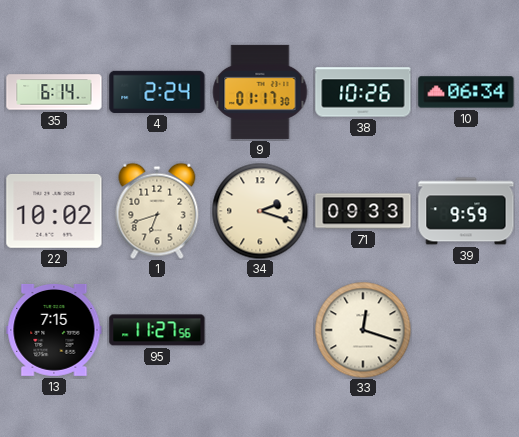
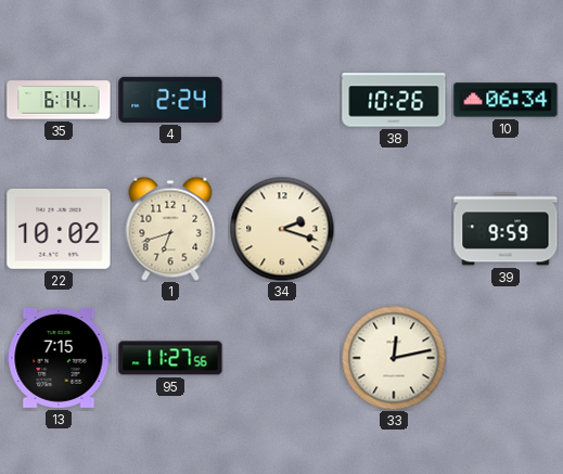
9: 01:17 -> none (260, 92)
71: 09:33 -> none (363, 211)
33: 12:18 -> 12:13 (394, 358)
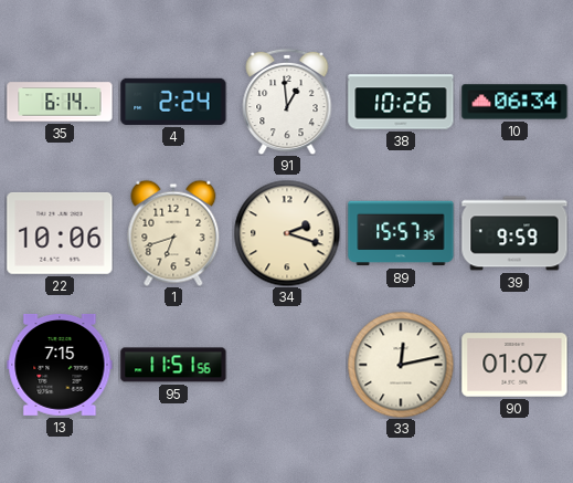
91: none -> 12:59 (287, 102)
22: 10:02 -> 10:06 (60, 233)
89: none -> 15:57 (401, 233)
95: 11:27 -> 11:51 (173, 365)
90: none -> 01:07 (514, 365)
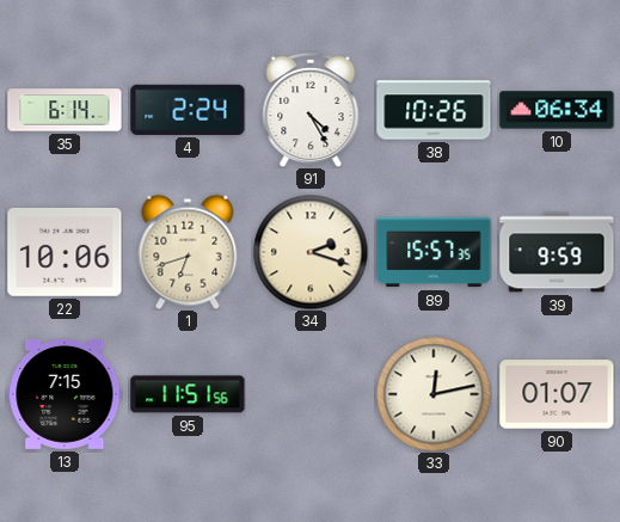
91: 12:59 -> 4:25 (311, 110)
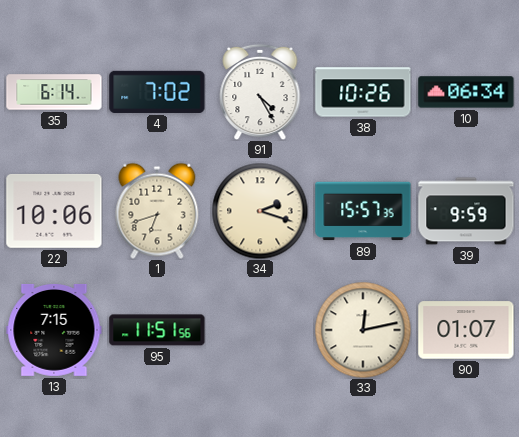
4: 2:24 -> 7:02 (157, 92)
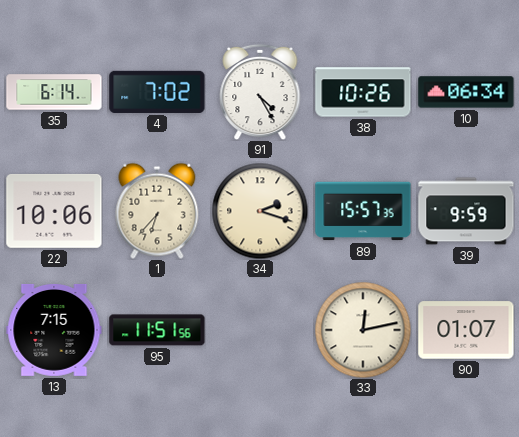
1: 6:42 -> 6:37 (157, 211)
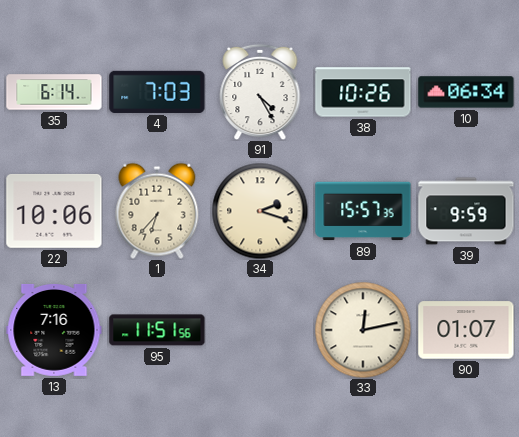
4: 7:02 -> 7:03 (157, 92)
13: 7:15 -> 7:16 (54, 330)
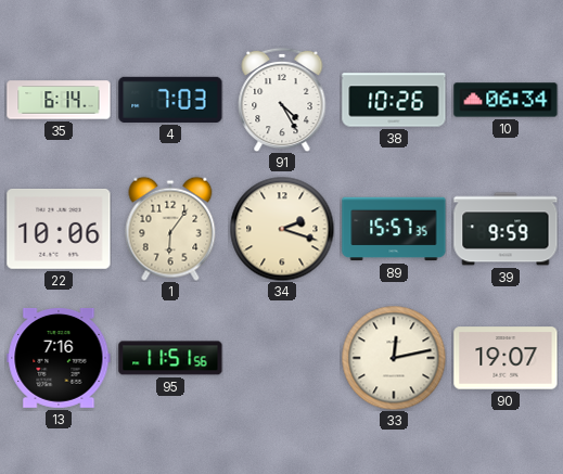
1: 6:37 -> 6:06 (170, 229)
90: 01:07 -> 19:07 (506, 358)
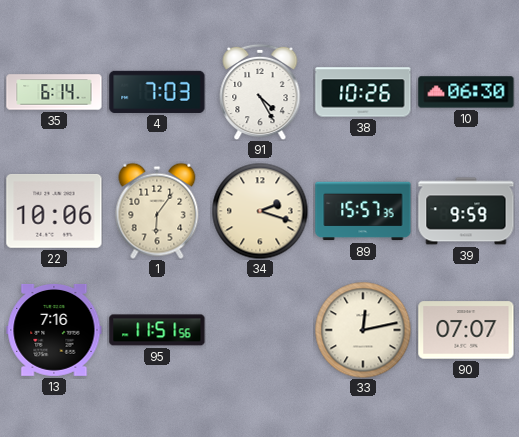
10: 06:34 -> 06:30 (466, 92)
90: 19:07 -> 07:07 (466, 330)
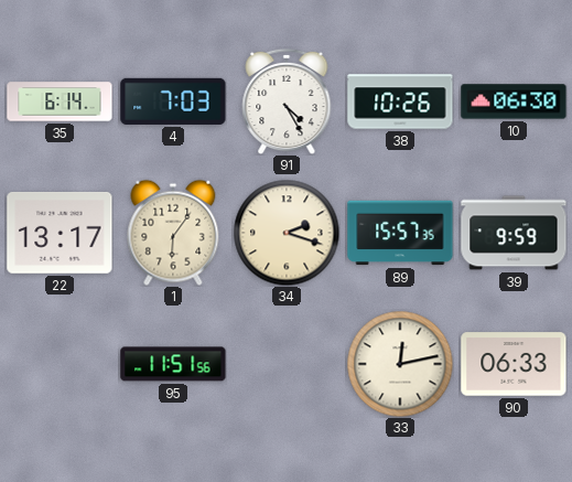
22: 10:06 -> 13:17 (60, 233)
13: 7:16 -> none (54, 330)
90: 07:07 -> 06:33 (514, 364)
